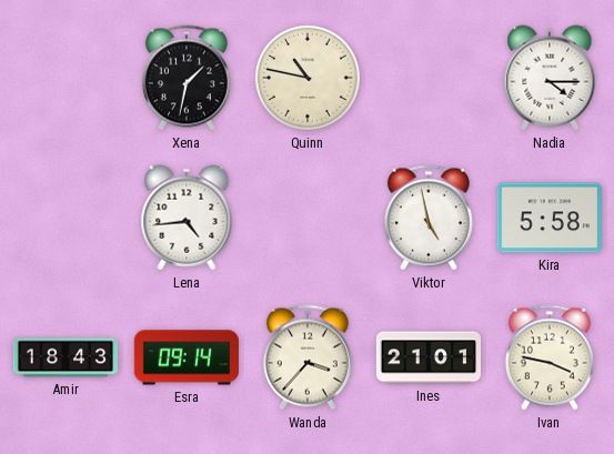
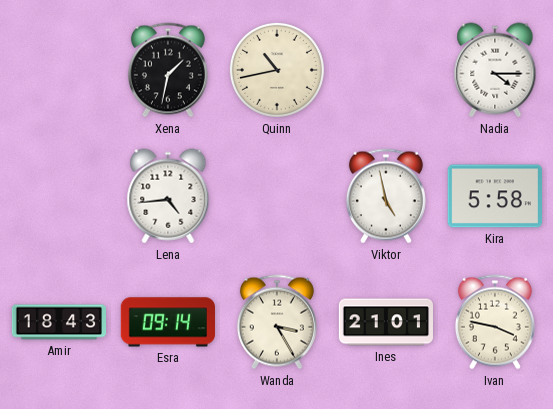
Quinn: 10:47 -> 10:43 (277, 70)
Wanda: 3:37 -> 3:25 (277, 322)
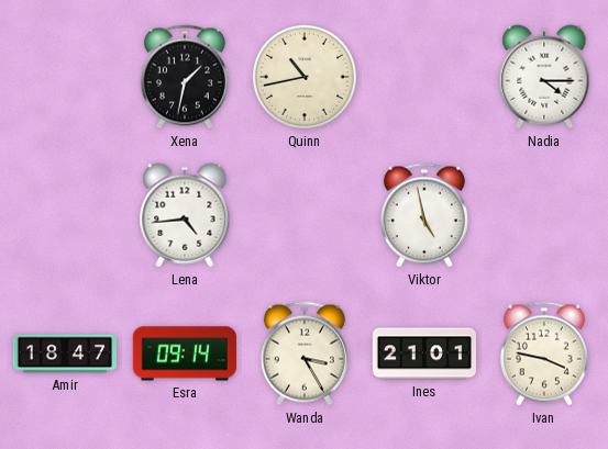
Kira: 5:58 -> none (495, 196)
Amir: 18:43 -> 18:47 (64, 353)
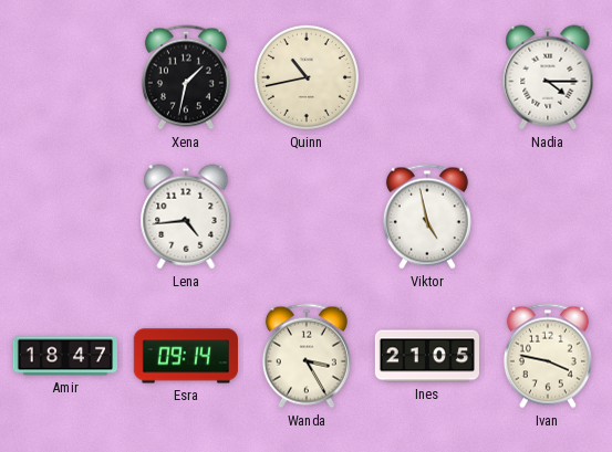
Ines: 21:01 -> 21:05 (426, 356)
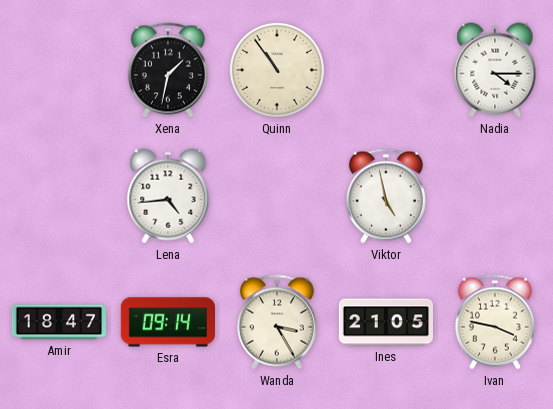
Quinn: 10:43 -> 10:54 (277, 70)
